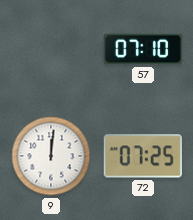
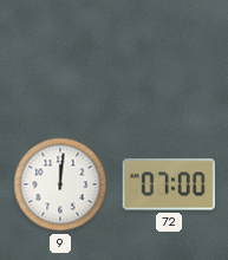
57: 07:10 -> none (143, 49)
72: 07:25 -> 07:00 (169, 184)
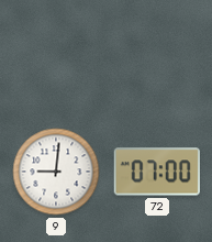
9: 12:01 -> 9:01 (56, 172)
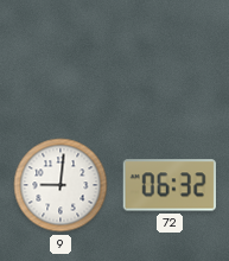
72: 07:00 -> 06:32 (170, 185)
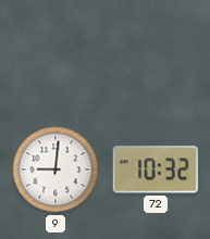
72: 06:32 -> 10:32 (156, 169)
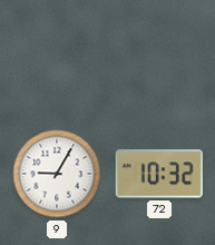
9: 9:01 -> 9:05 (57, 174)
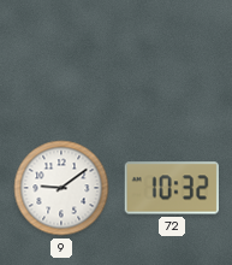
9: 9:05 -> 9:09 (61, 188)
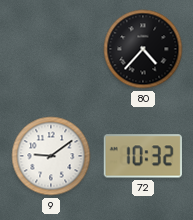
80: none -> 4:37 (143, 49)
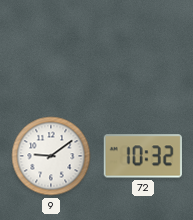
80: 4:37 -> none (143, 49)
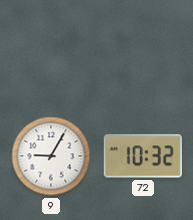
9: 9:09 -> 9:05 (51, 156)
